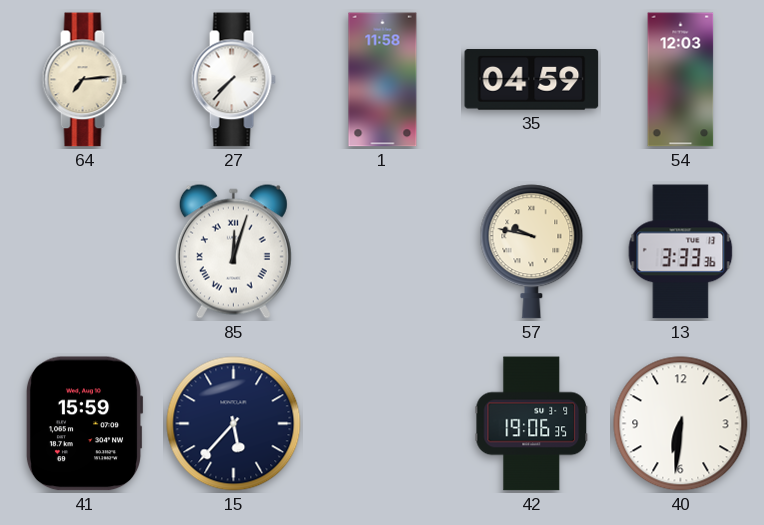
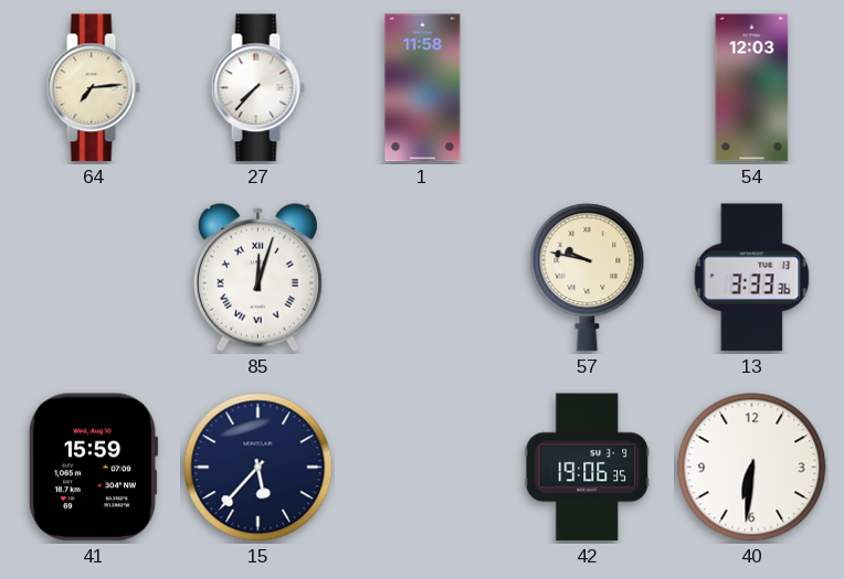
35: 04:59 -> none (532, 80)
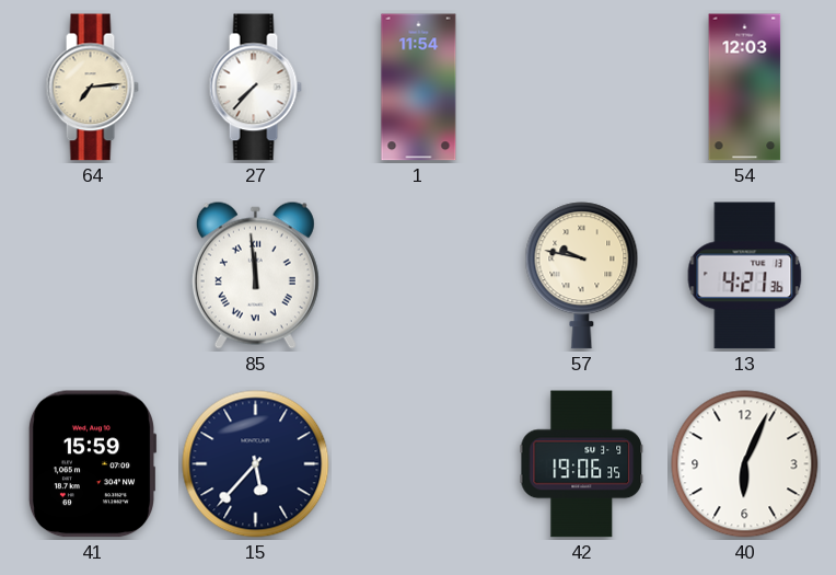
1: 11:58 -> 11:54 (419, 88)
85: 12:03 -> 11:59 (255, 275)
13: 3:33 -> 4:21 (745, 276)
40: 6:31 -> 6:04 (745, 464)
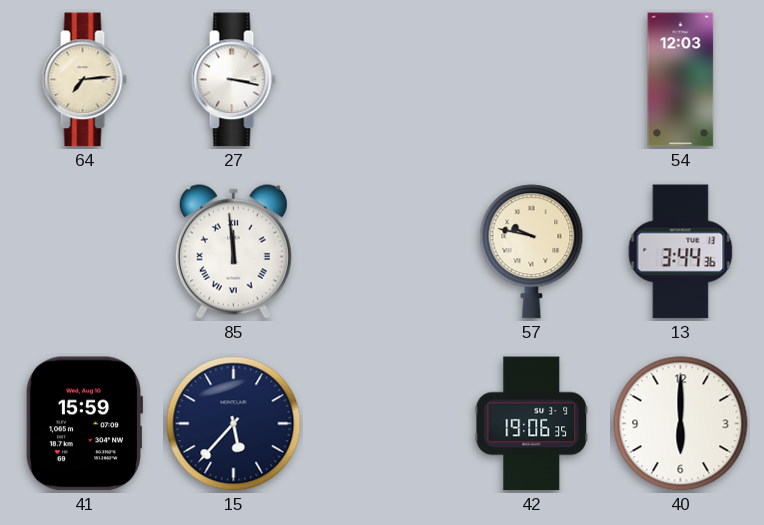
27: 7:37 -> 3:17 (233, 80)
1: 11:54 -> none (419, 88)
13: 4:21 -> 3:44 (681, 252)
40: 6:04 -> 6:00 (681, 424)
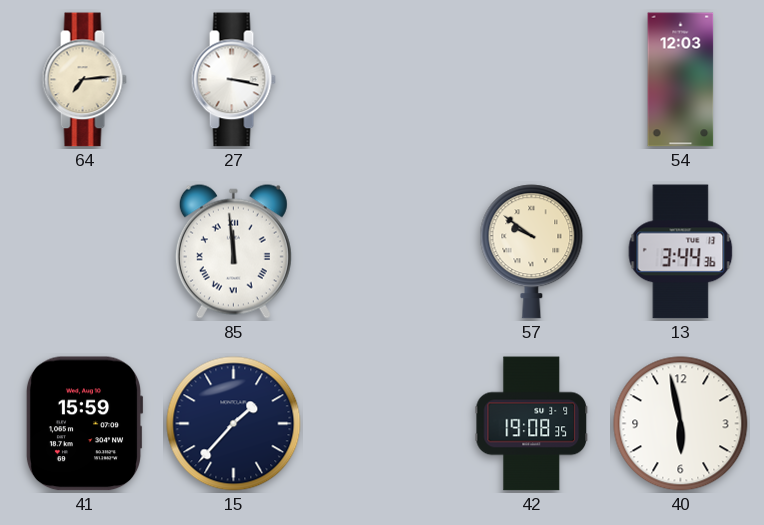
57: 9:47 -> 9:51 (532, 252)
15: 5:37 -> 1:37 (234, 424)
42: 19:06 -> 19:08 (532, 424)
40: 6:00 -> 5:58 (681, 424)
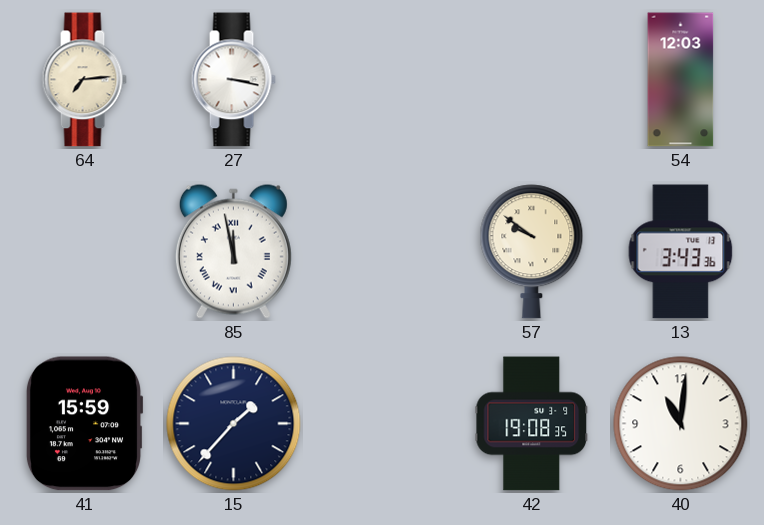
85: 11:59 -> 11:58 (233, 251)
13: 3:44 -> 3:43 (681, 252)
40: 5:58 -> 11:01 (681, 424)
